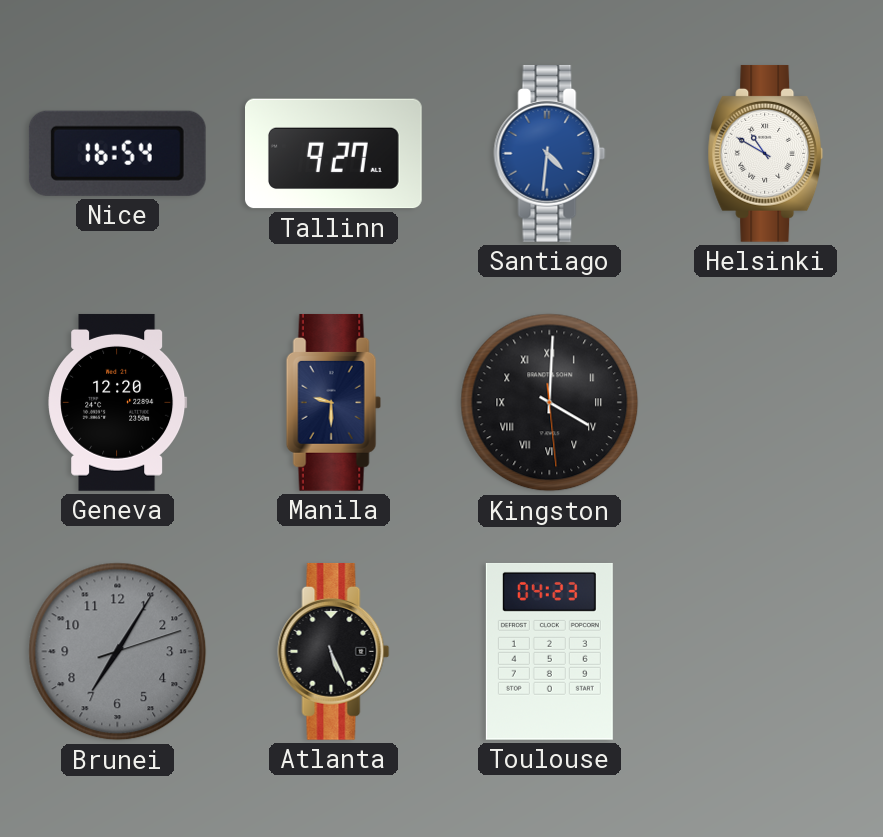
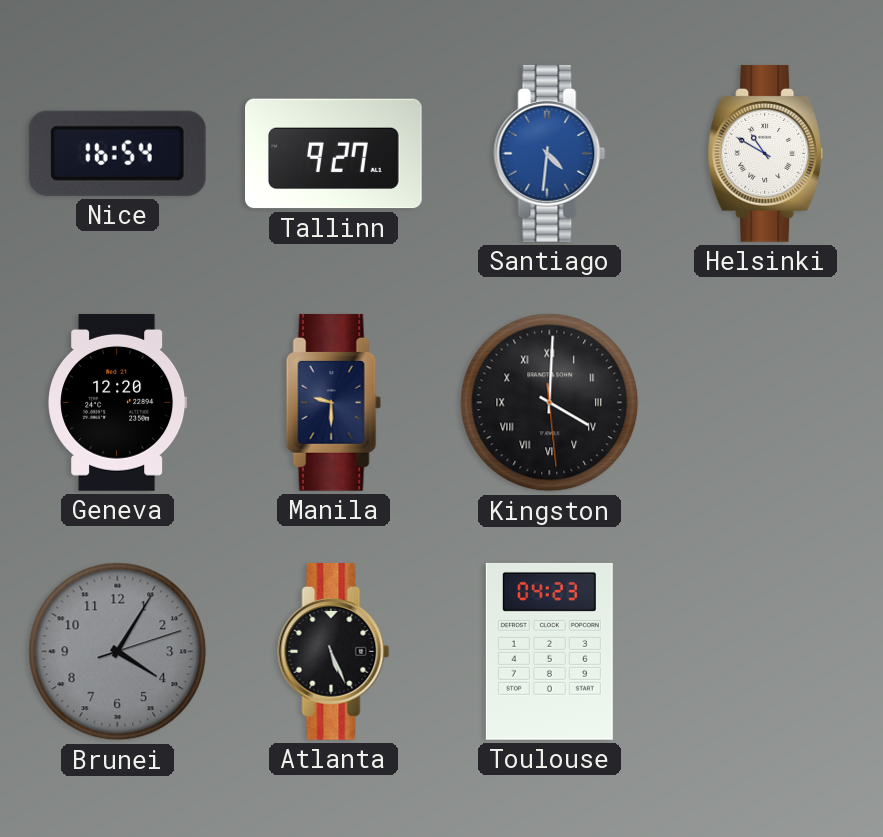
Brunei: 7:05 -> 4:05 (118, 652)
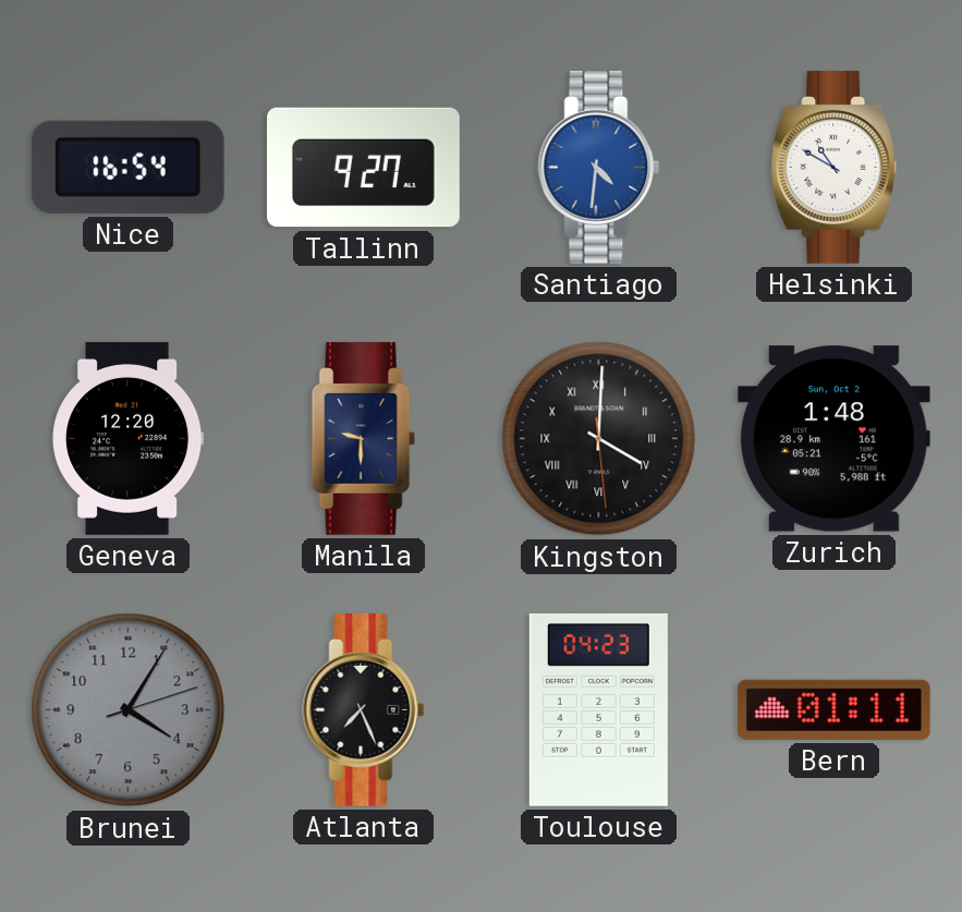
Zurich: none -> 1:48 (833, 439)
Atlanta: 5:26 -> 7:26 (364, 709)
Bern: none -> 01:11 (833, 709)
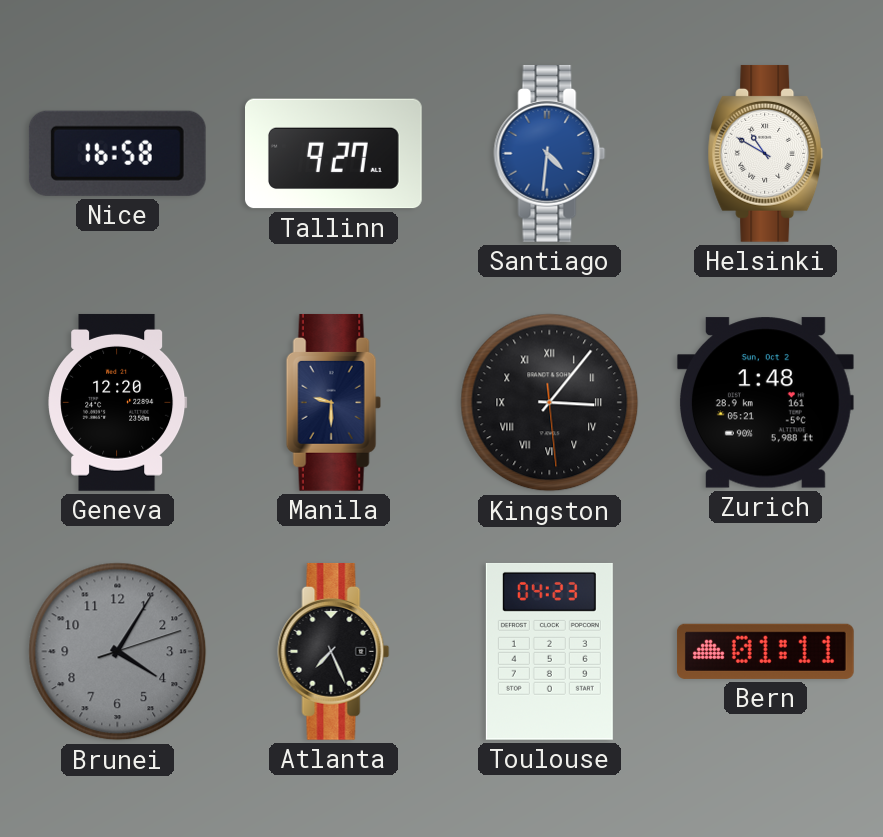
Nice: 16:54 -> 16:58 (117, 153)
Kingston: 4:00 -> 3:06 (550, 403)
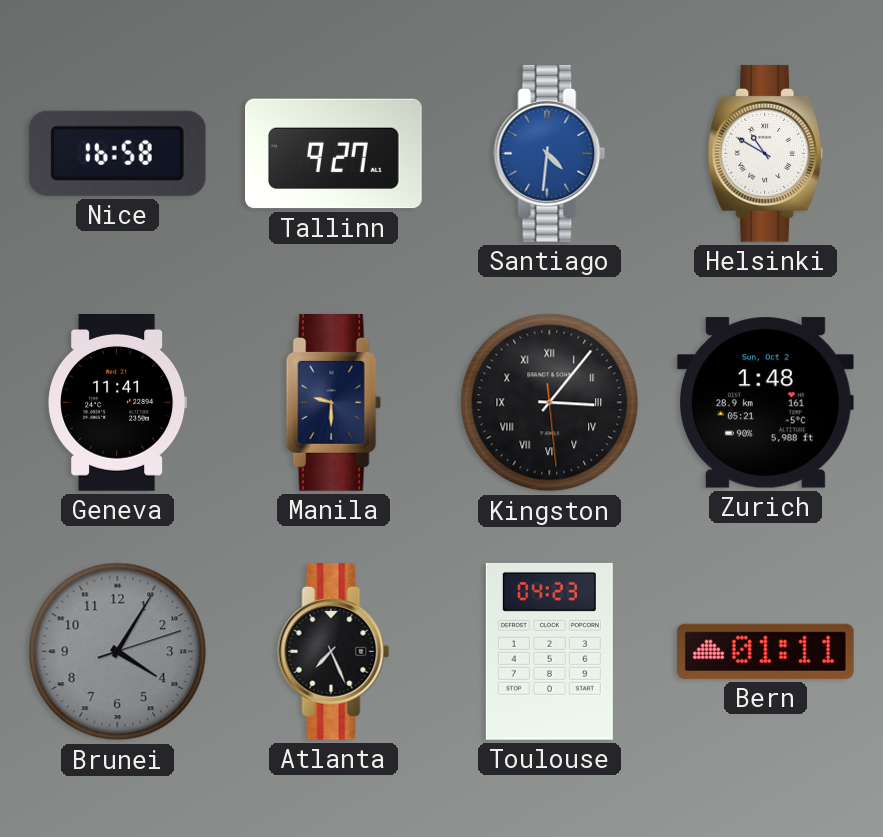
Geneva: 12:20 -> 11:41 (118, 402)
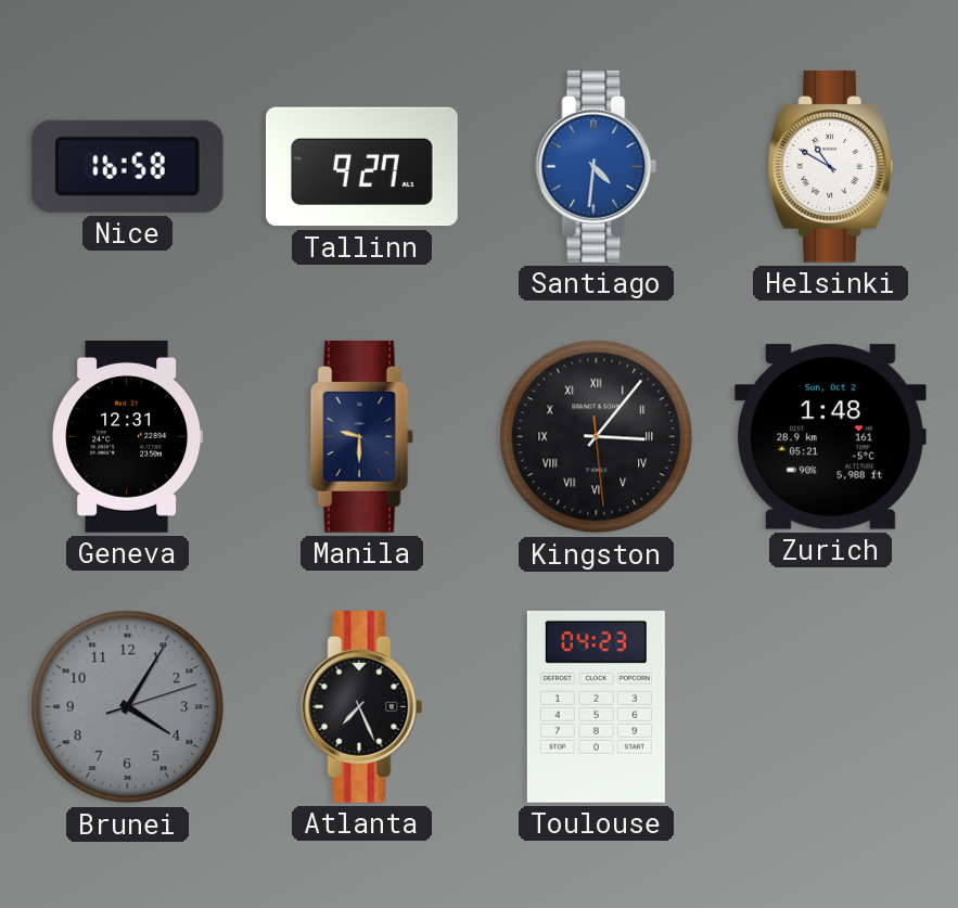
Geneva: 11:41 -> 12:31 (128, 436)
Bern: 01:11 -> none (765, 651)
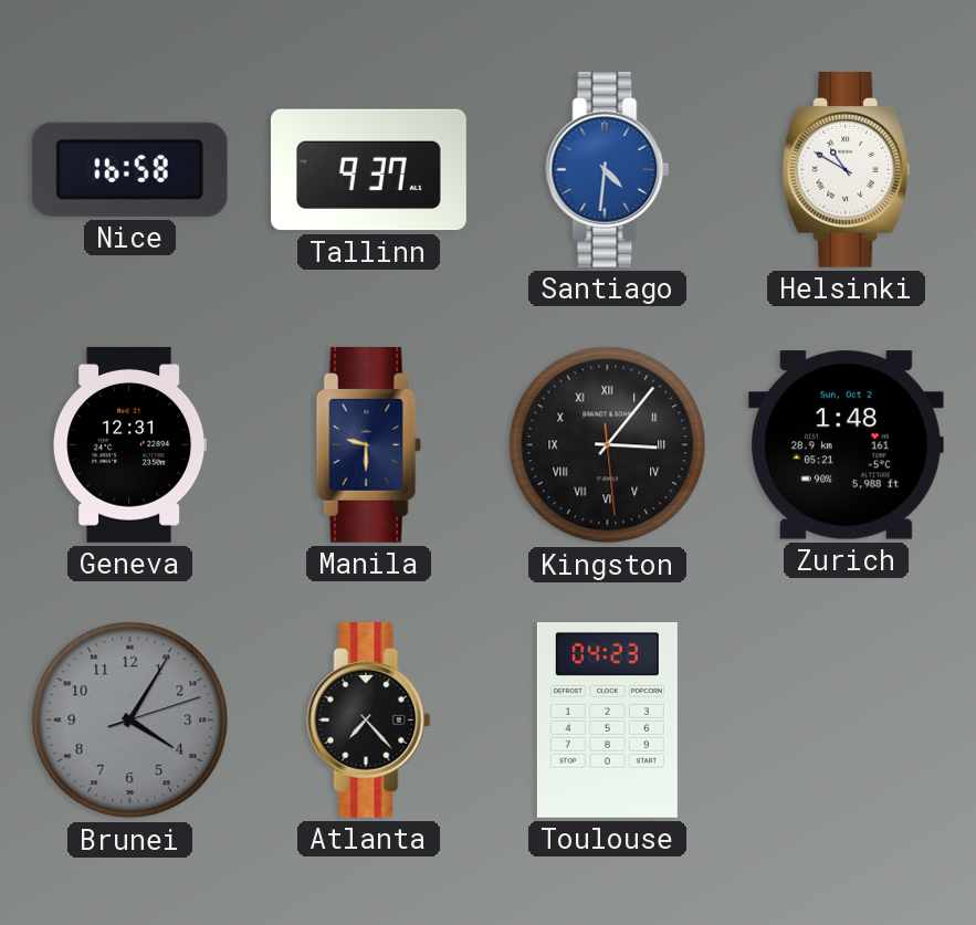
Tallinn: 9:27 -> 9:37 (369, 170)
Atlanta: 7:26 -> 7:23 (369, 719)
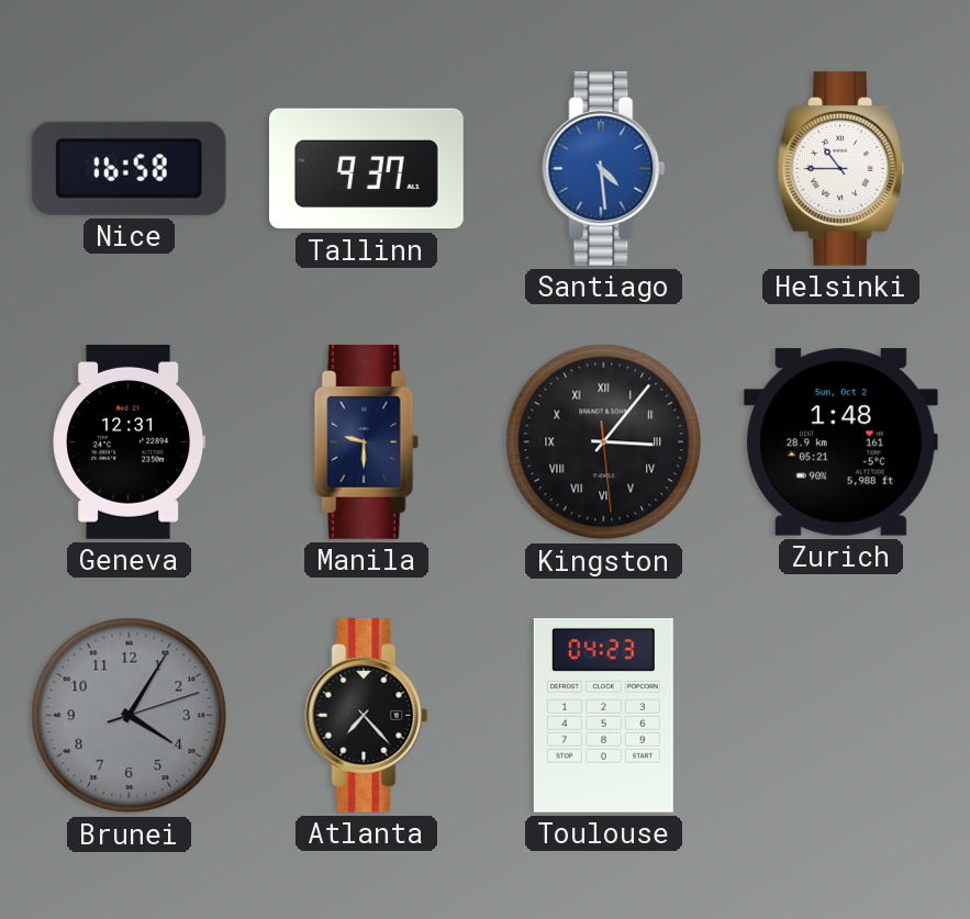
Santiago: 4:31 -> 4:29 (604, 168)
Helsinki: 10:50 -> 10:45 (841, 168)
